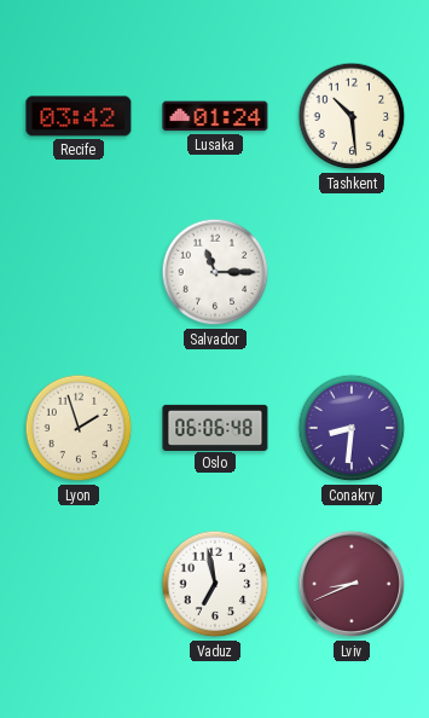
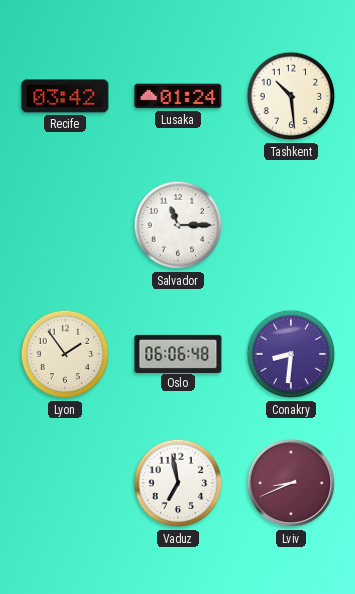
Lyon: 1:57 -> 1:54 (65, 354)
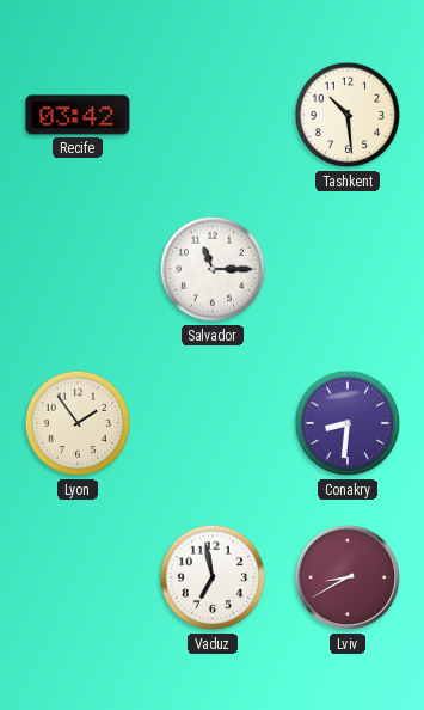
Lusaka: 01:24 -> none (178, 96)
Oslo: 06:06 -> none (178, 353)
Lviv: 8:41 -> 8:40 (348, 577)
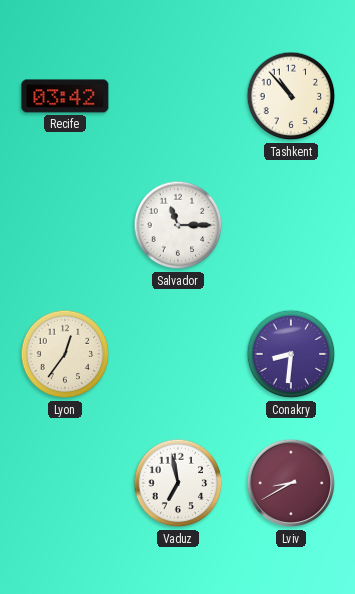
Tashkent: 10:29 -> 10:53 (291, 96)
Lyon: 1:54 -> 12:36 (65, 354)
